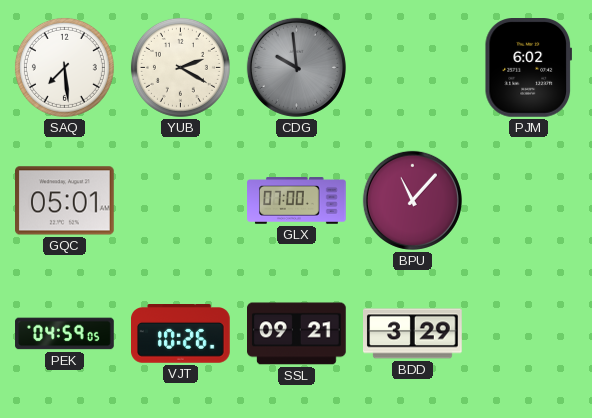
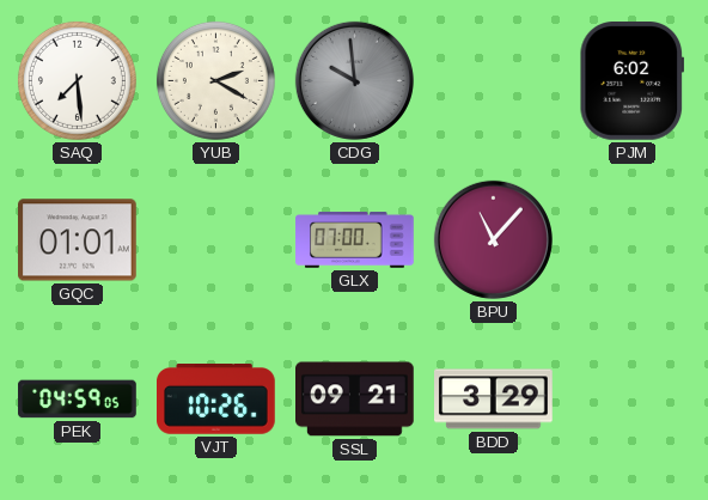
GQC: 05:01 -> 01:01 (78, 240)
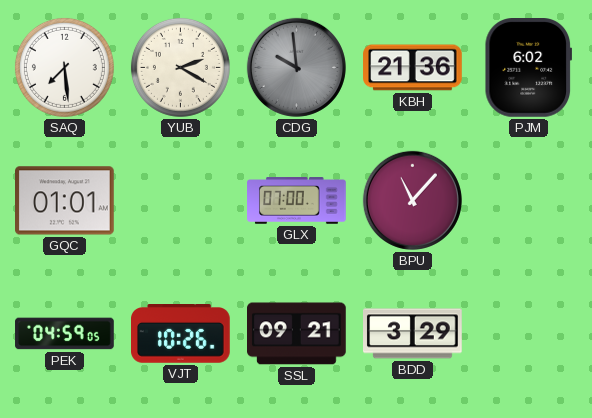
KBH: none -> 21:36 (413, 68)
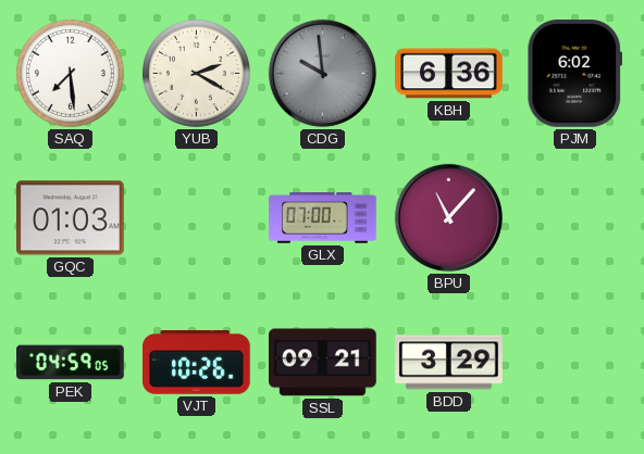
KBH: 21:36 -> 6:36 (449, 74)
GQC: 01:01 -> 01:03 (71, 218)
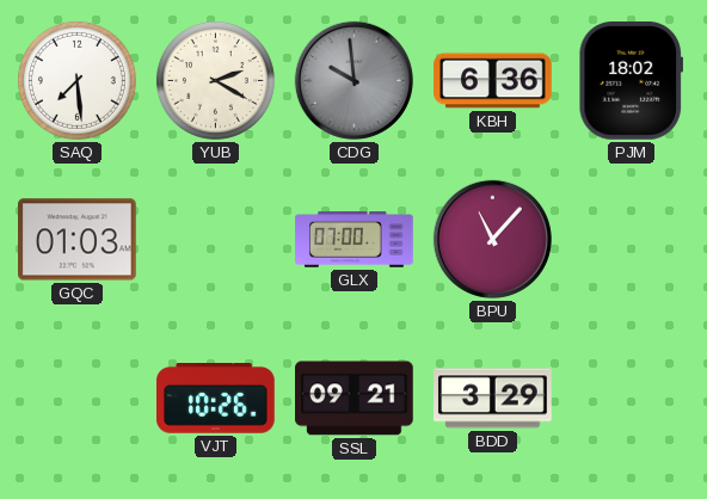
PJM: 6:02 -> 18:02 (631, 81)
PEK: 04:59 -> none (71, 363)
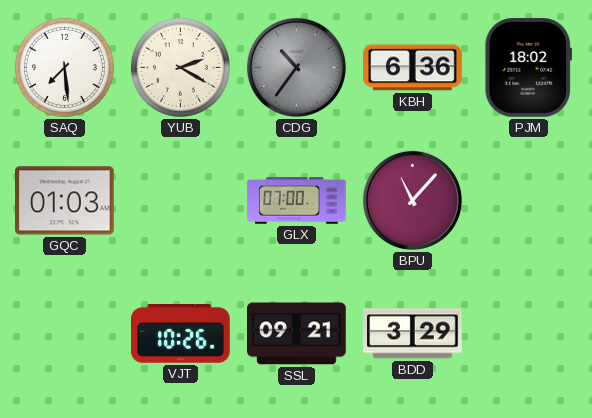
CDG: 9:59 -> 10:36 (296, 67)
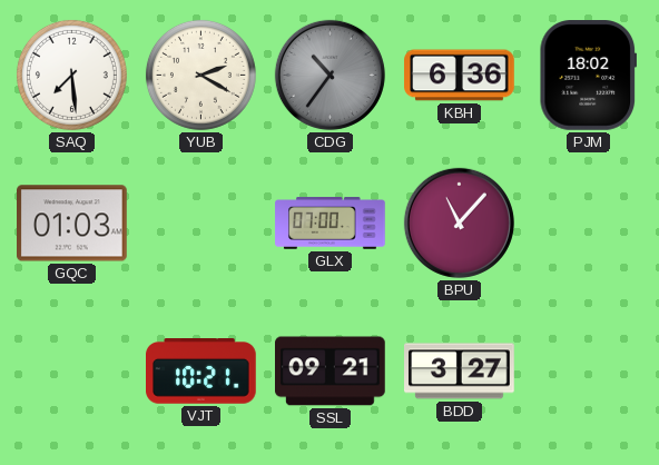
VJT: 10:26 -> 10:21 (201, 372)
BDD: 3:29 -> 3:27 (460, 372)
